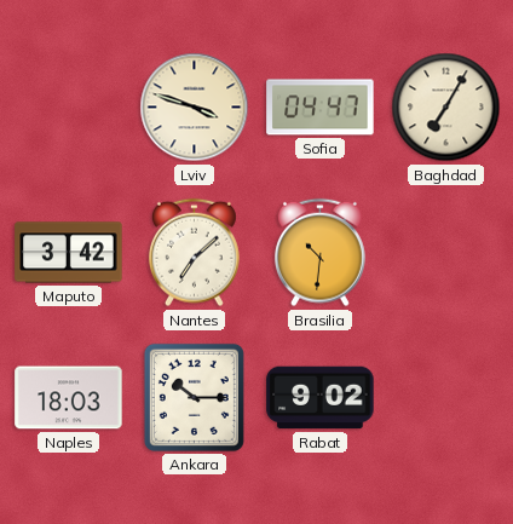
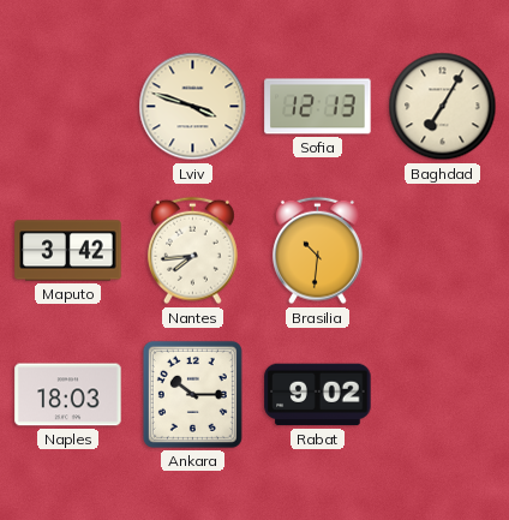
Sofia: 04:47 -> 12:13 (318, 107)
Nantes: 7:08 -> 7:44 (192, 251)
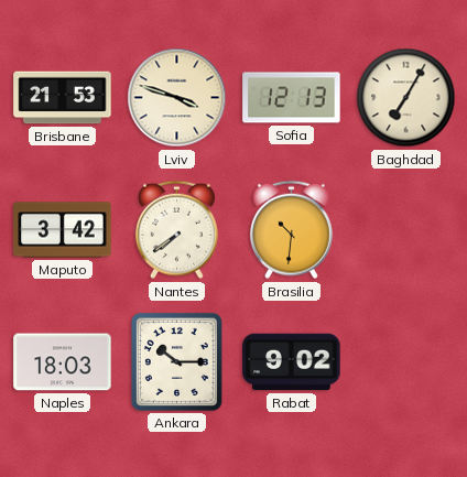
Brisbane: none -> 21:53 (63, 98)
Nantes: 7:44 -> 7:39 (176, 230)
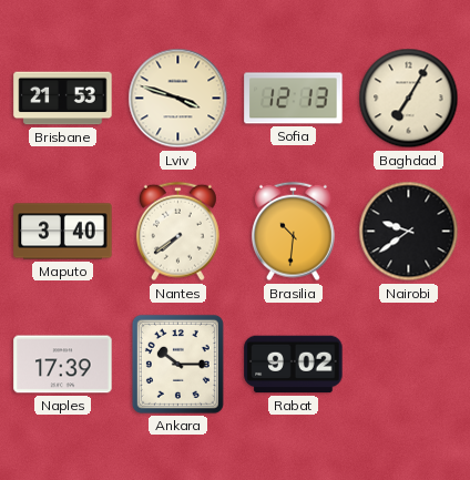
Maputo: 3:42 -> 3:40 (63, 232)
Nairobi: none -> 9:39 (409, 232)
Naples: 18:03 -> 17:39 (63, 365)
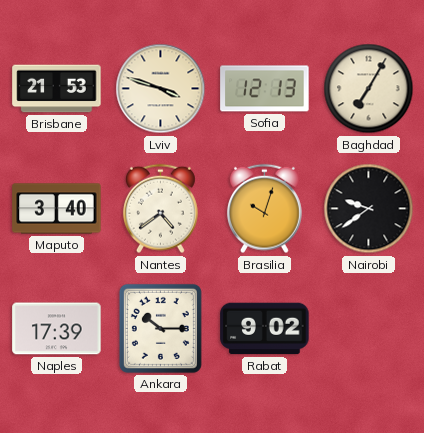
Nantes: 7:39 -> 4:39 (160, 209)
Brasilia: 10:31 -> 10:03 (264, 209)
